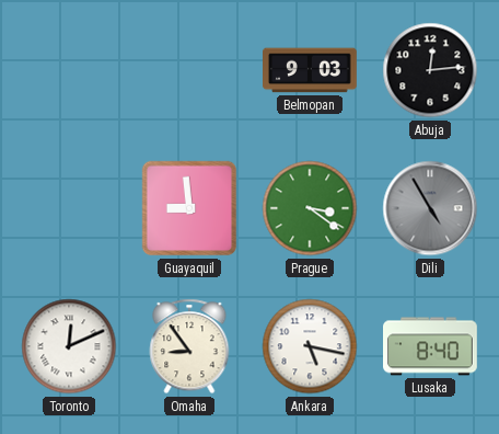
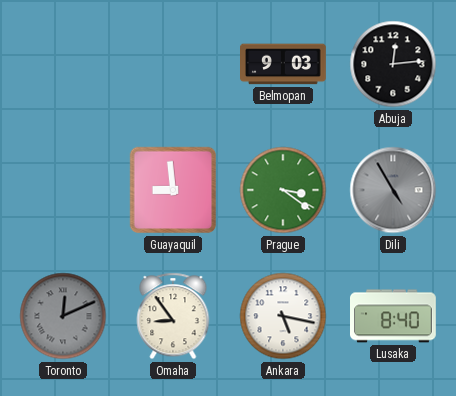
Toronto dial: white -> grey (63, 316)
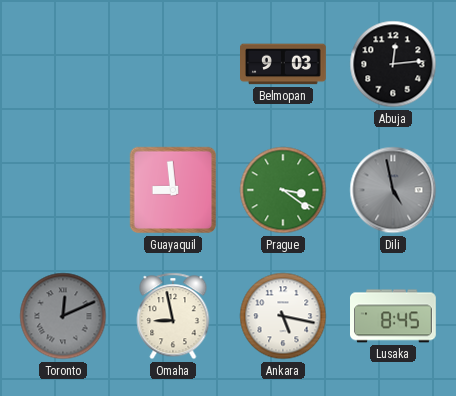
Dili: 4:55 -> 4:58 (393, 190)
Omaha: 8:54 -> 8:58 (173, 316)
Lusaka: 8:40 -> 8:45 (394, 316)
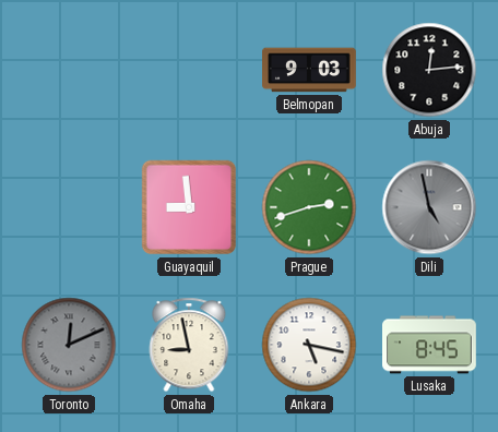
Prague: 3:21 -> 2:42 (309, 207)
